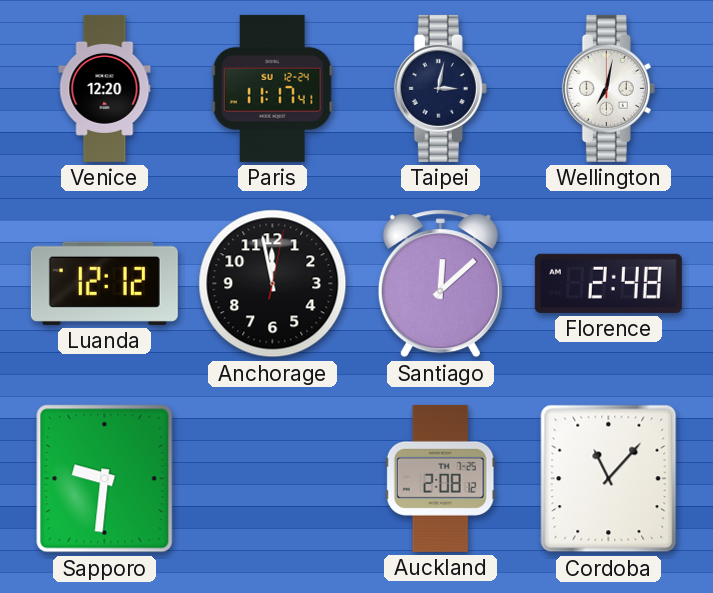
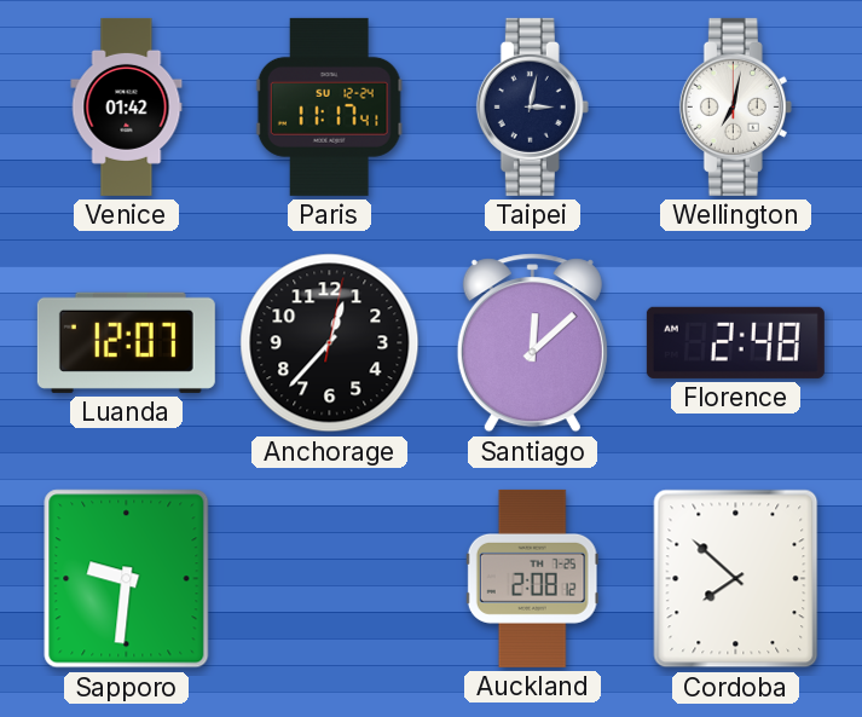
Venice: 12:20 -> 01:42 (127, 106)
Luanda: 12:12 -> 12:07 (126, 342)
Anchorage: 11:58 -> 12:37 (330, 343)
Cordoba: 11:07 -> 7:52 (736, 579)
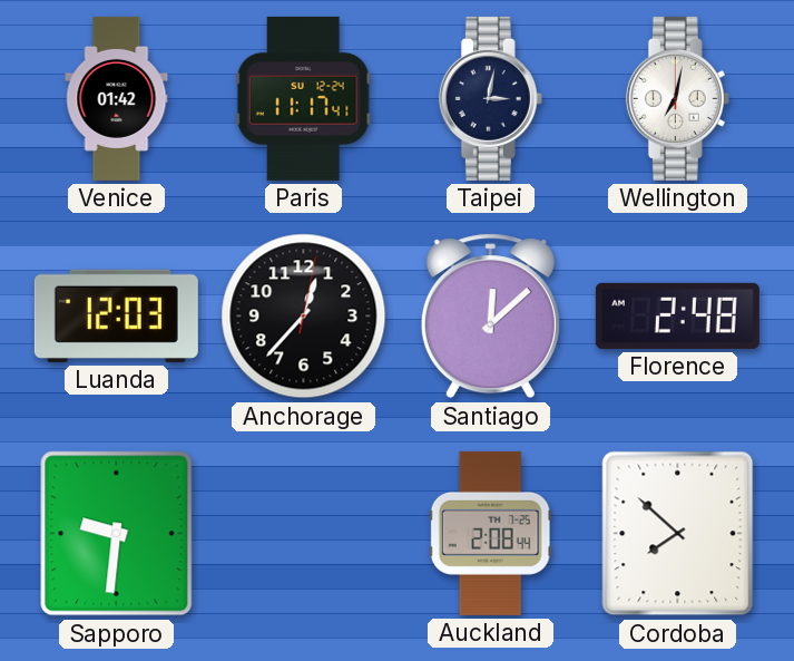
Luanda: 12:07 -> 12:03 (116, 315)
Auckland: 2:08:12 -> 2:08:44 (490, 533)
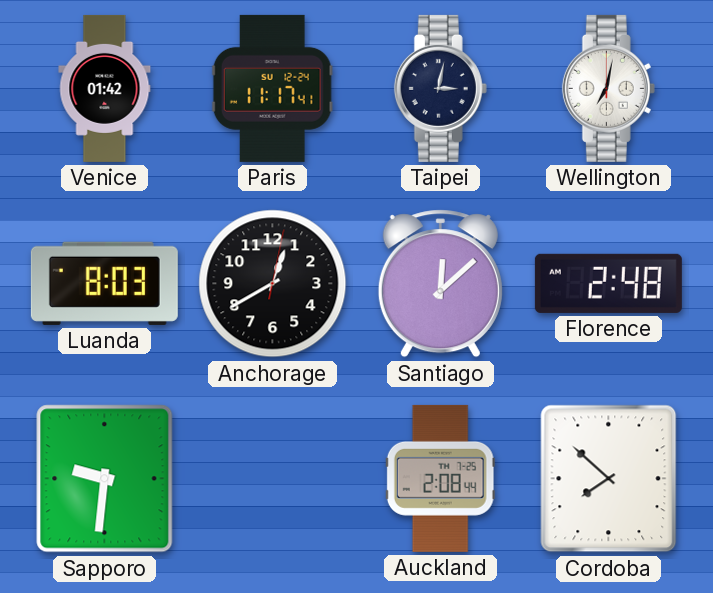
Luanda: 12:03 -> 8:03 (104, 283)
Anchorage: 12:37 -> 12:40 (273, 284)
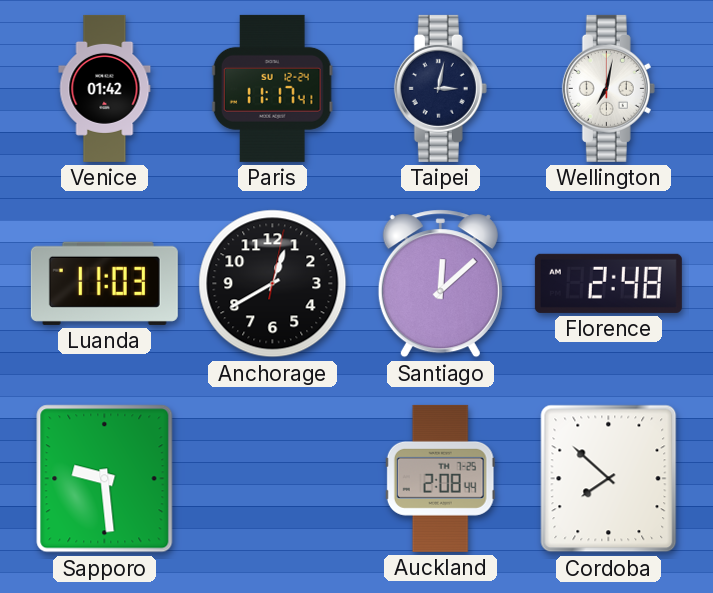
Luanda: 8:03 -> 11:03 (104, 283)
Sapporo: 9:31 -> 9:29 (105, 479)
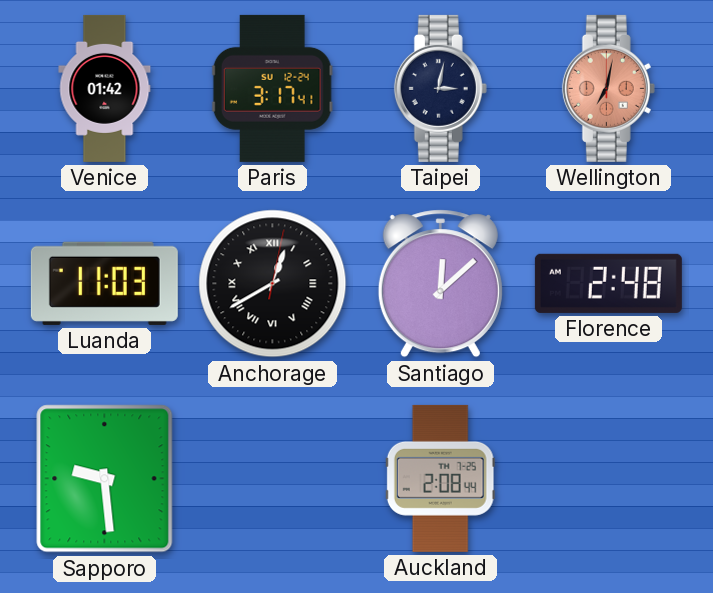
Paris: 11:17 -> 3:17 (272, 88)
Wellington dial: white -> salmon (608, 88)
Anchorage numerals: Arabic -> Roman (273, 284)
Cordoba: 7:52 -> none (609, 479)
